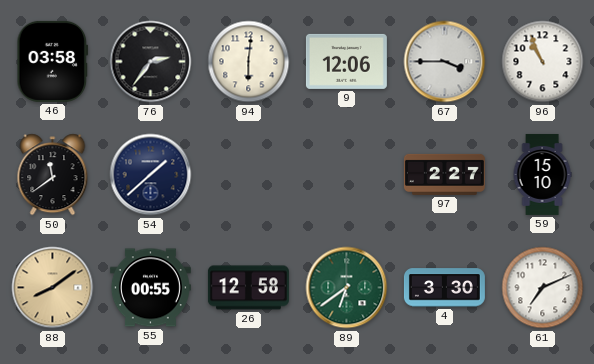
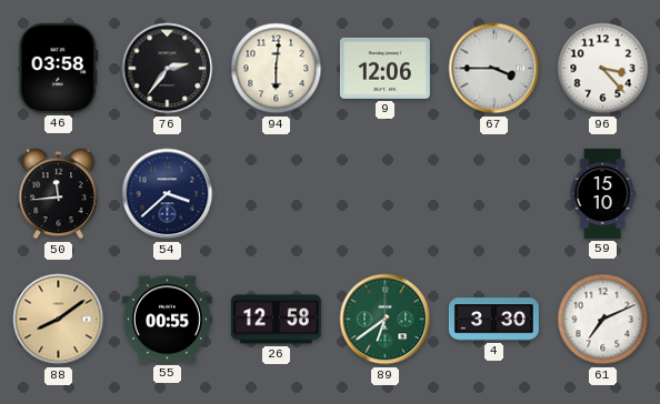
96: 10:56 -> 3:23 (603, 69)
50: 11:39 -> 11:44 (59, 194)
54: 1:38 -> 3:38 (168, 194)
97: 2:27 -> none (444, 174)
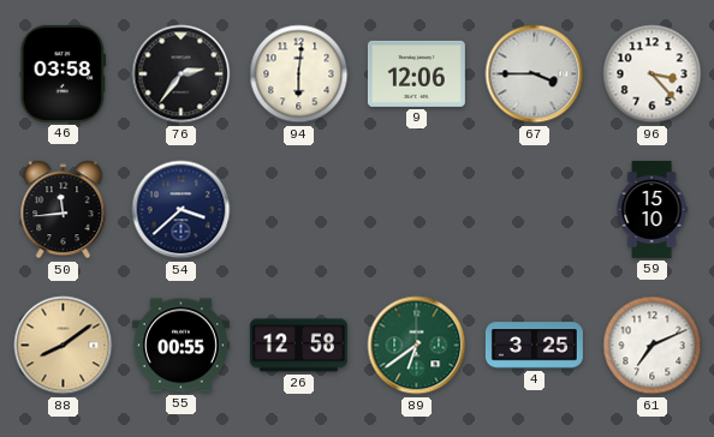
4: 3:30 -> 3:25 (534, 346)
